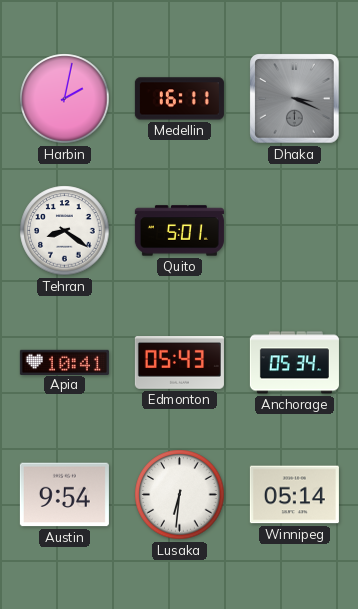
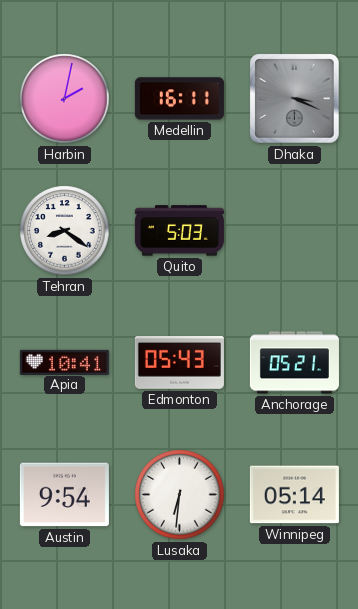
Quito: 5:01 -> 5:03 (179, 231)
Anchorage: 05:34 -> 05:21 (294, 363)
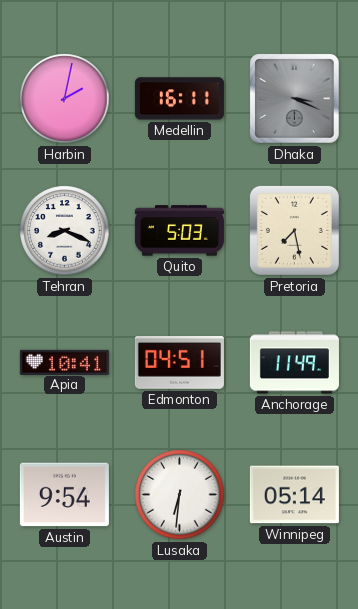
Tehran: 8:21 -> 8:19 (65, 231)
Pretoria: none -> 7:28 (294, 230)
Edmonton: 05:43 -> 04:51 (179, 363)
Anchorage: 05:21 -> 11:49 (294, 363)
